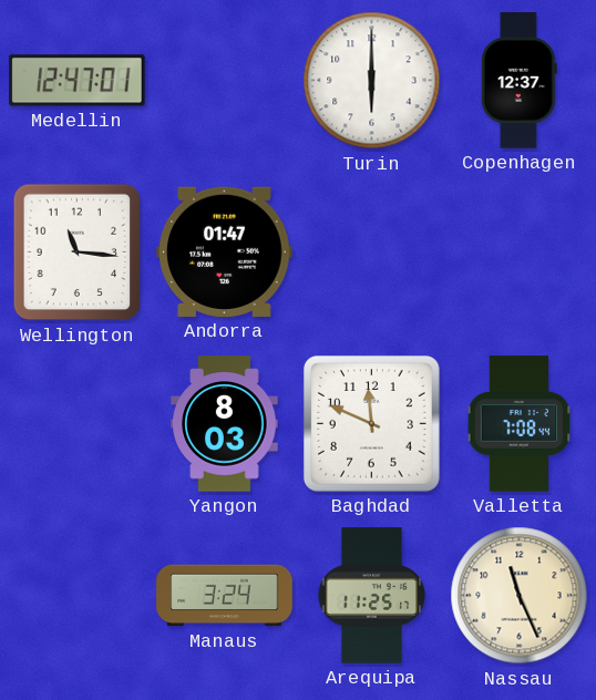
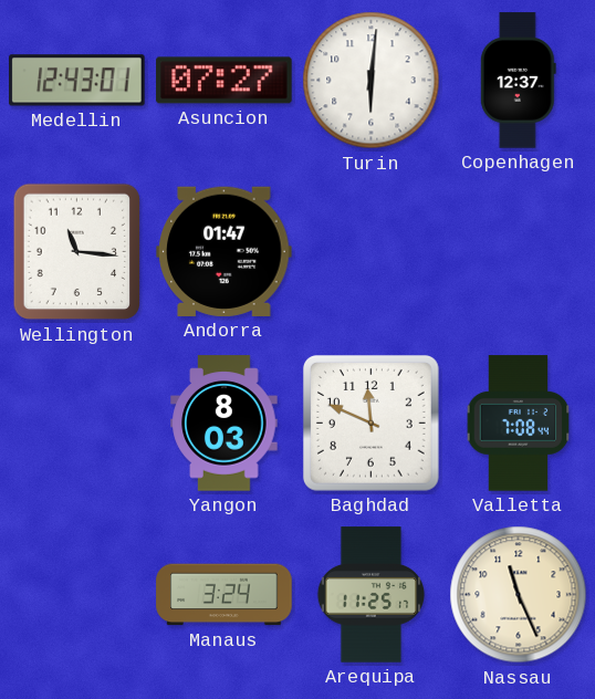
Medellin: 12:47 -> 12:43 (77, 81)
Asuncion: none -> 07:27 (225, 81)
Turin: 6:00 -> 6:01 (372, 81)
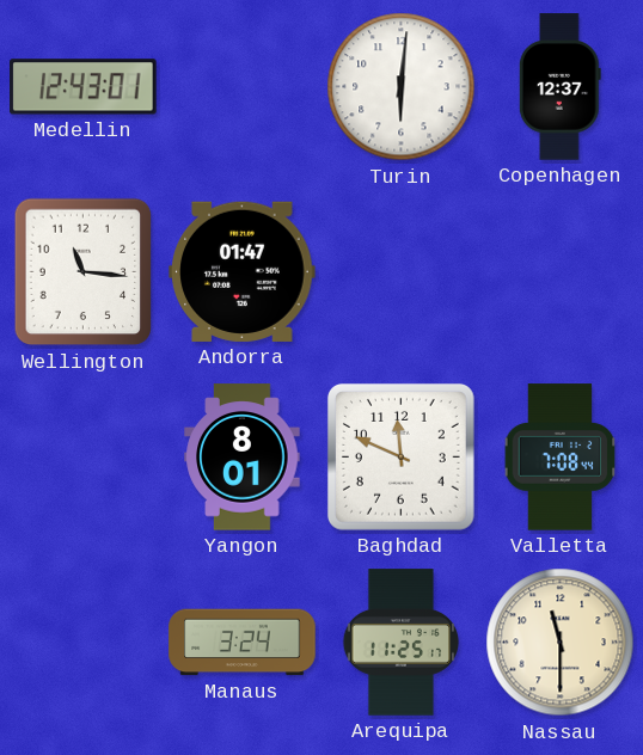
Asuncion: 07:27 -> none (225, 81)
Yangon: 8:03 -> 8:01 (243, 458)
Nassau: 11:26 -> 11:30 (561, 643)
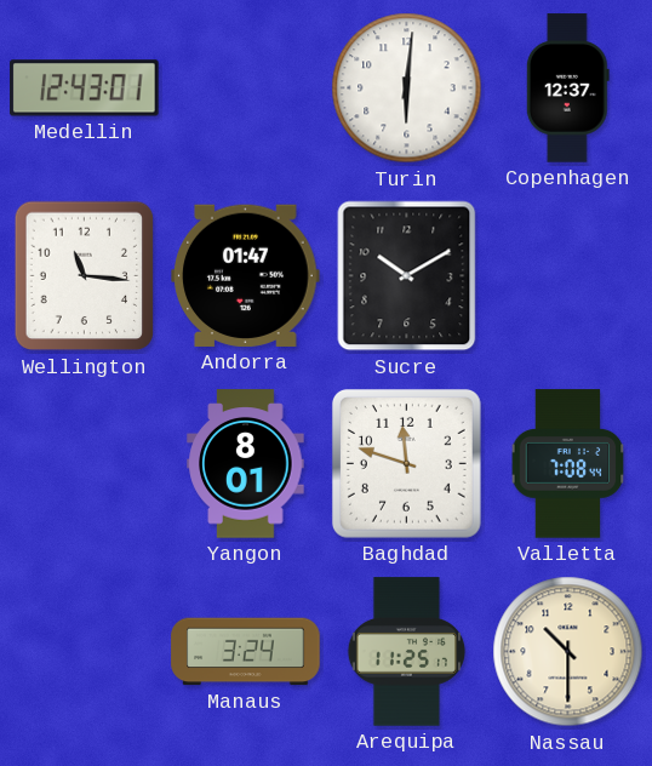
Sucre: none -> 10:10 (407, 276)
Baghdad: 11:49 -> 11:48 (406, 463)
Nassau: 11:30 -> 10:30 (568, 652)
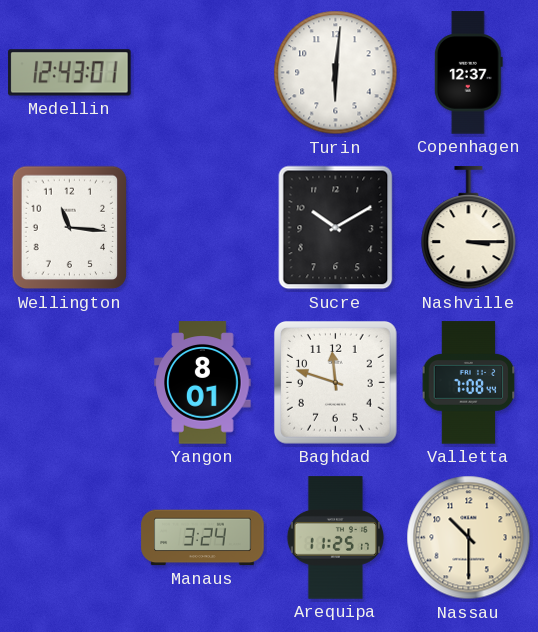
Andorra: 01:47 -> none (246, 275)
Nashville: none -> 3:15 (469, 228)
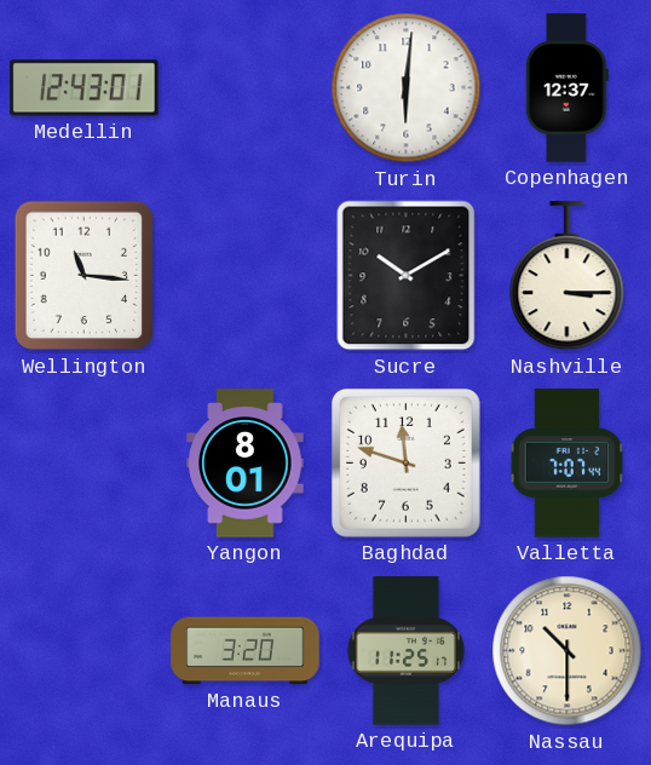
Valletta: 7:08 -> 7:07 (568, 464)
Manaus: 3:24 -> 3:20 (246, 651)
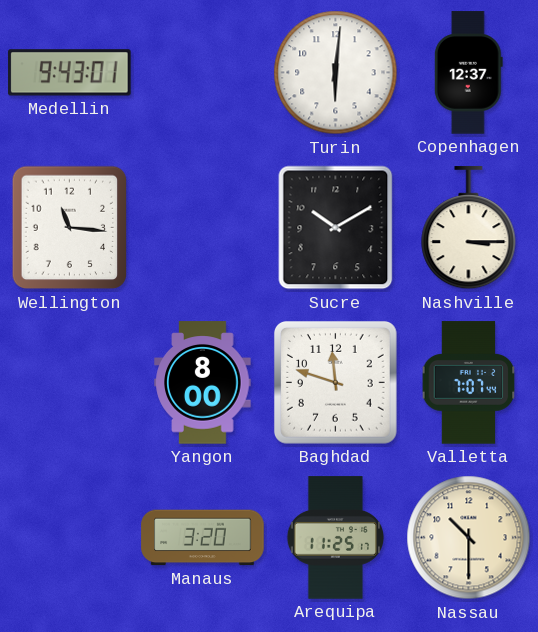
Medellin: 12:43 -> 9:43 (70, 73)
Yangon: 8:01 -> 8:00 (203, 383)
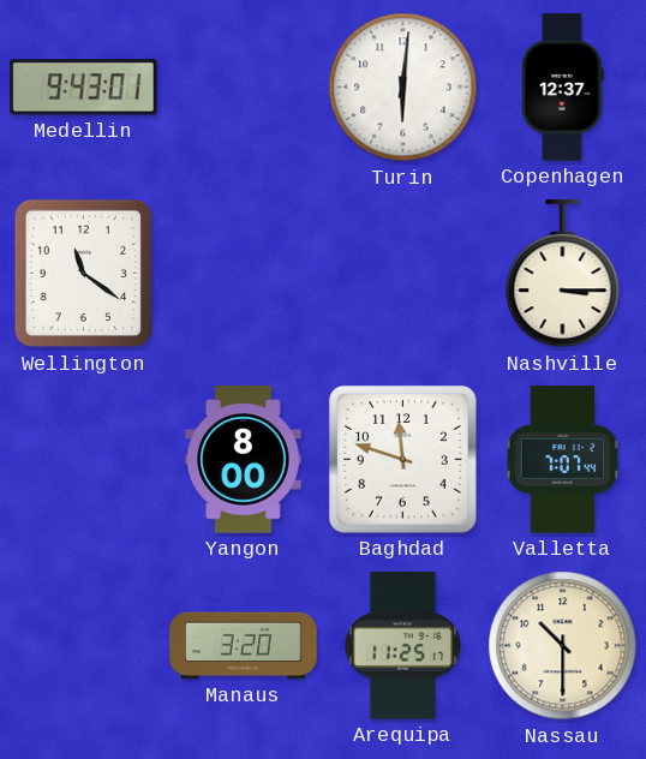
Wellington: 11:16 -> 11:21 (84, 274)
Sucre: 10:10 -> none (336, 228)
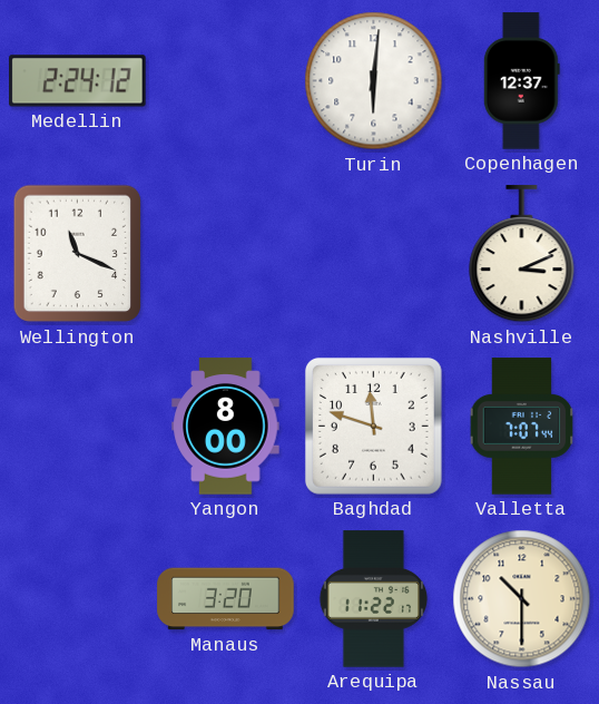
Medellin: 9:43 -> 2:24 (78, 81)
Wellington: 11:21 -> 11:19 (78, 254)
Nashville: 3:15 -> 3:11 (522, 254)
Arequipa: 11:25 -> 11:22 (374, 599)
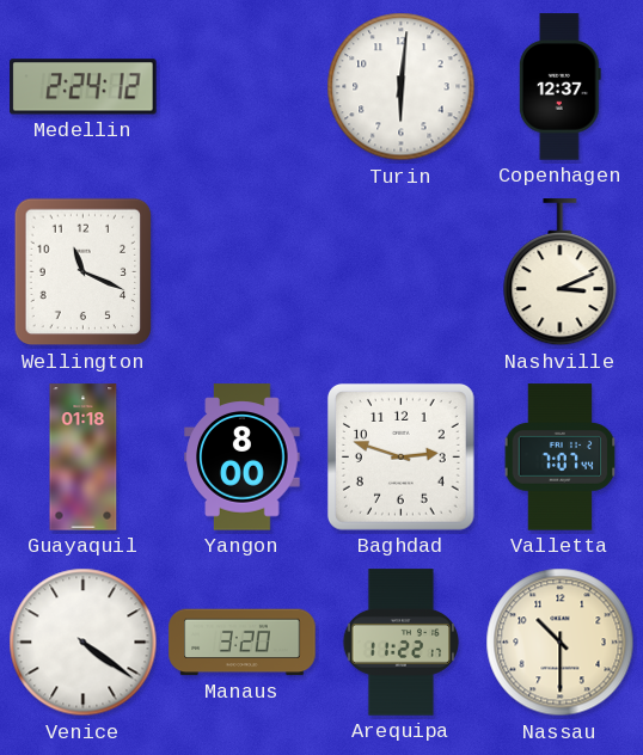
Guayaquil: none -> 01:18 (84, 458)
Baghdad: 11:48 -> 2:48 (400, 456)
Venice: none -> 4:21 (84, 643)
